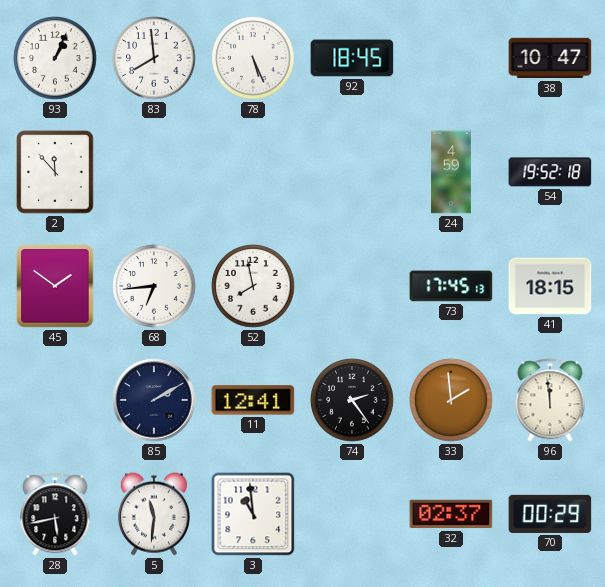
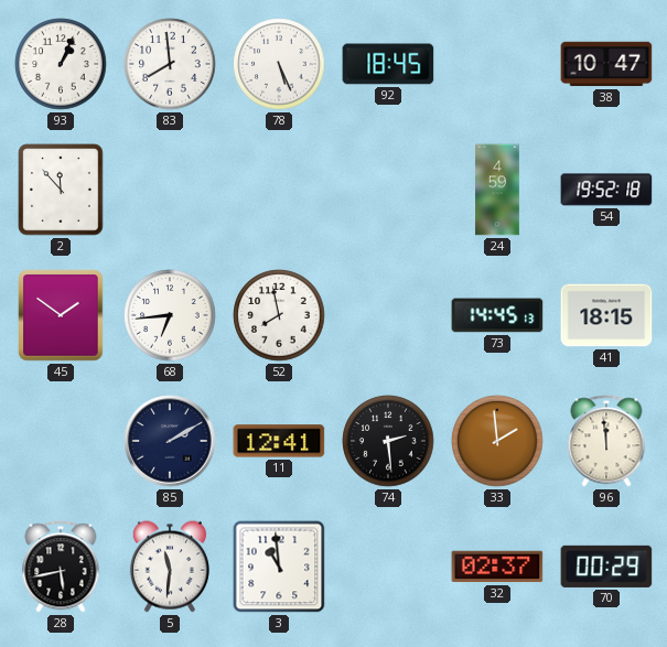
73: 17:45 -> 14:45 (497, 315)
74: 2:24 -> 2:29 (388, 441)
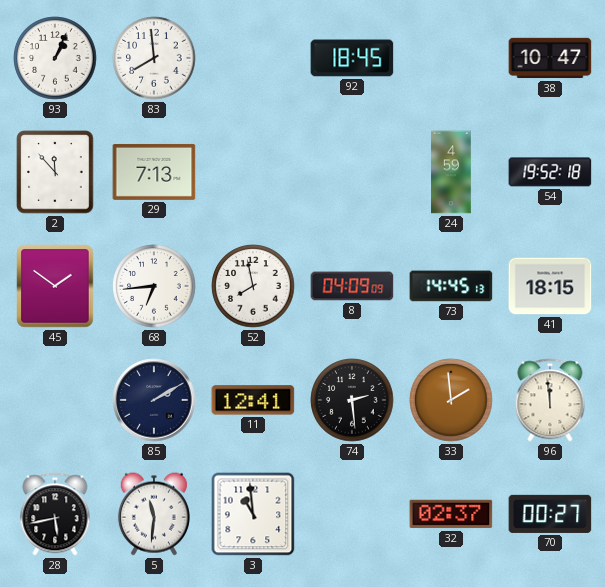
78: 5:26 -> none (279, 64)
29: none -> 7:13 (154, 172)
8: none -> 04:09 (352, 286)
70: 00:29 -> 00:27 (550, 514)
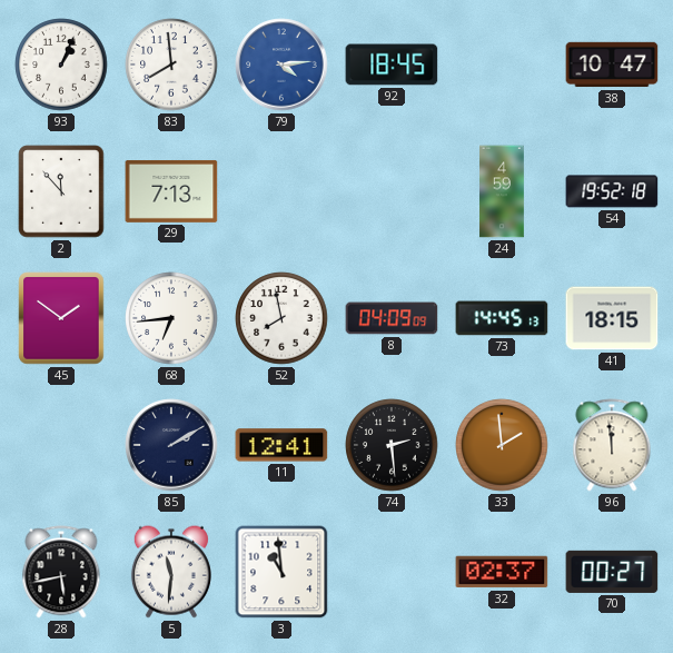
79: none -> 4:14 (281, 65)
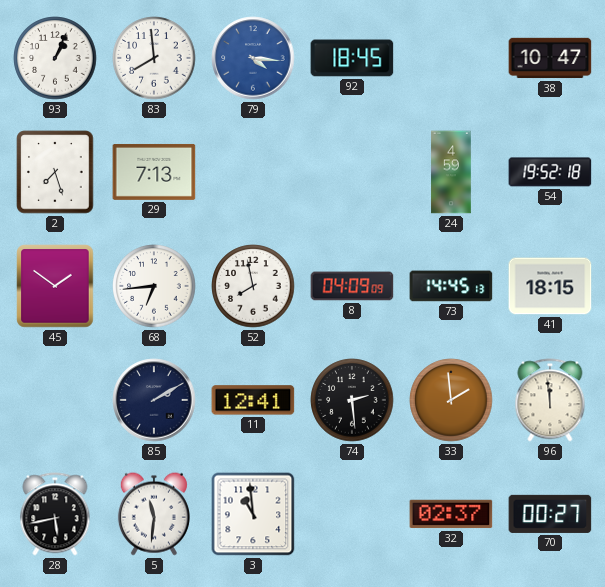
79: 4:14 -> 4:16 (253, 58)
2: 11:53 -> 7:27 (55, 172)
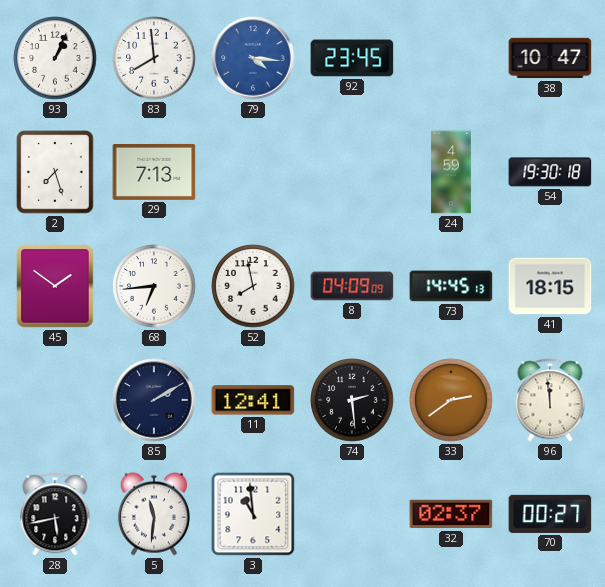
92: 18:45 -> 23:45 (352, 58)
54: 19:52 -> 19:30 (550, 172)
33: 1:59 -> 2:39 (451, 400)
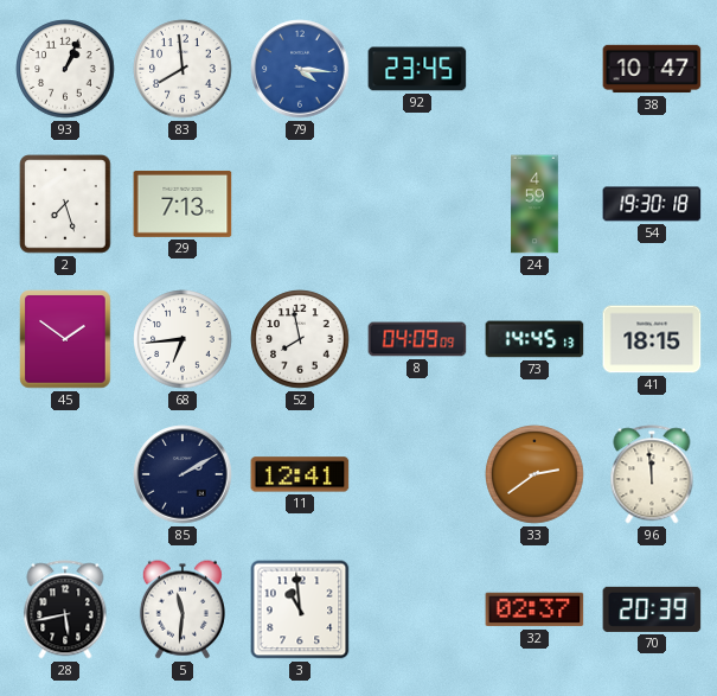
74: 2:29 -> none (352, 400)
70: 00:27 -> 20:39 (652, 609)
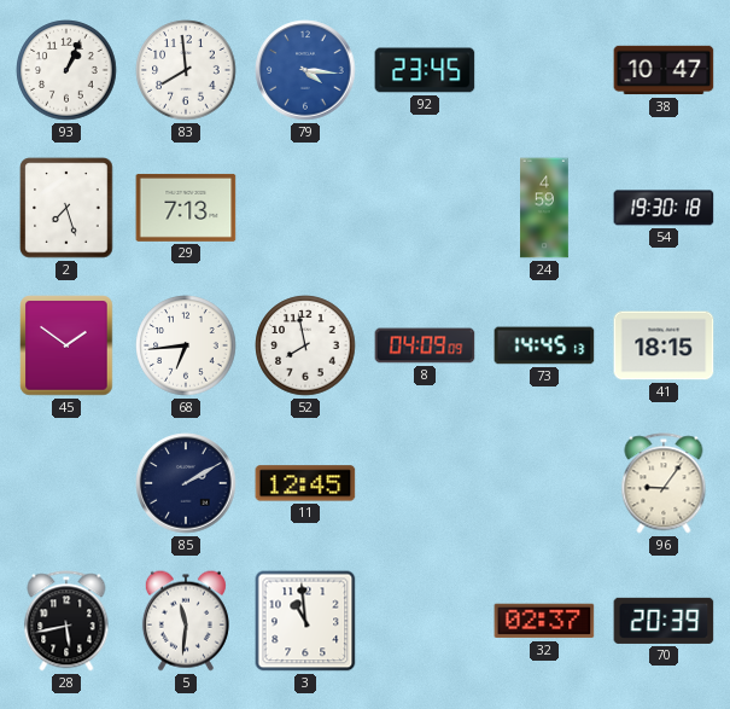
11: 12:41 -> 12:45 (305, 483)
33: 2:39 -> none (534, 474)
96: 11:59 -> 9:06 (664, 483)
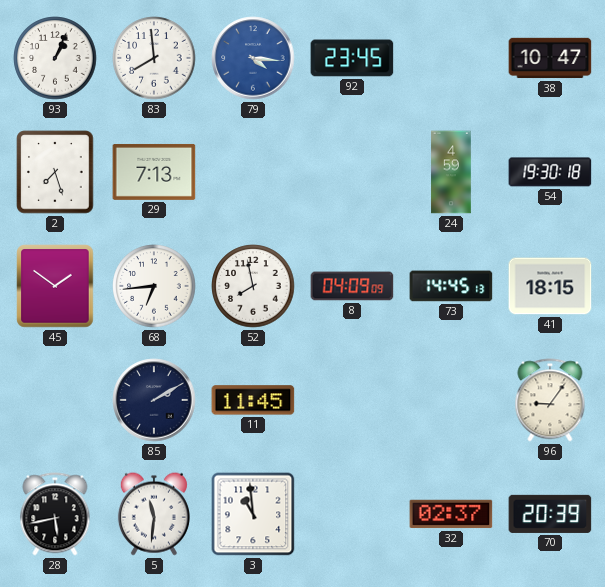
11: 12:45 -> 11:45 (253, 400)
